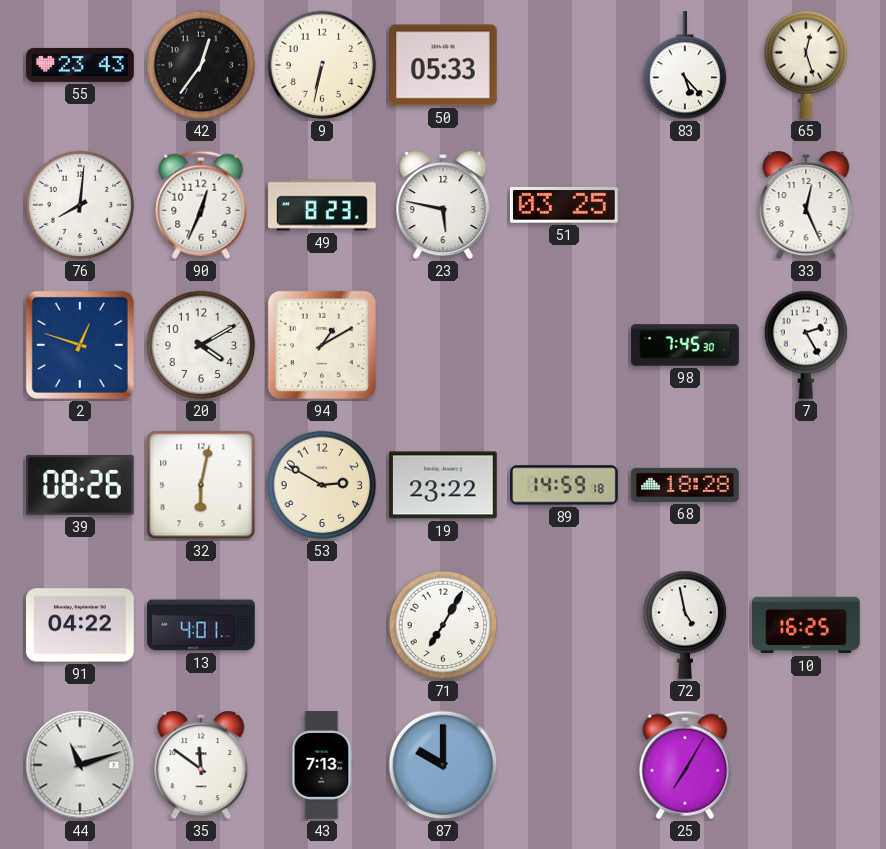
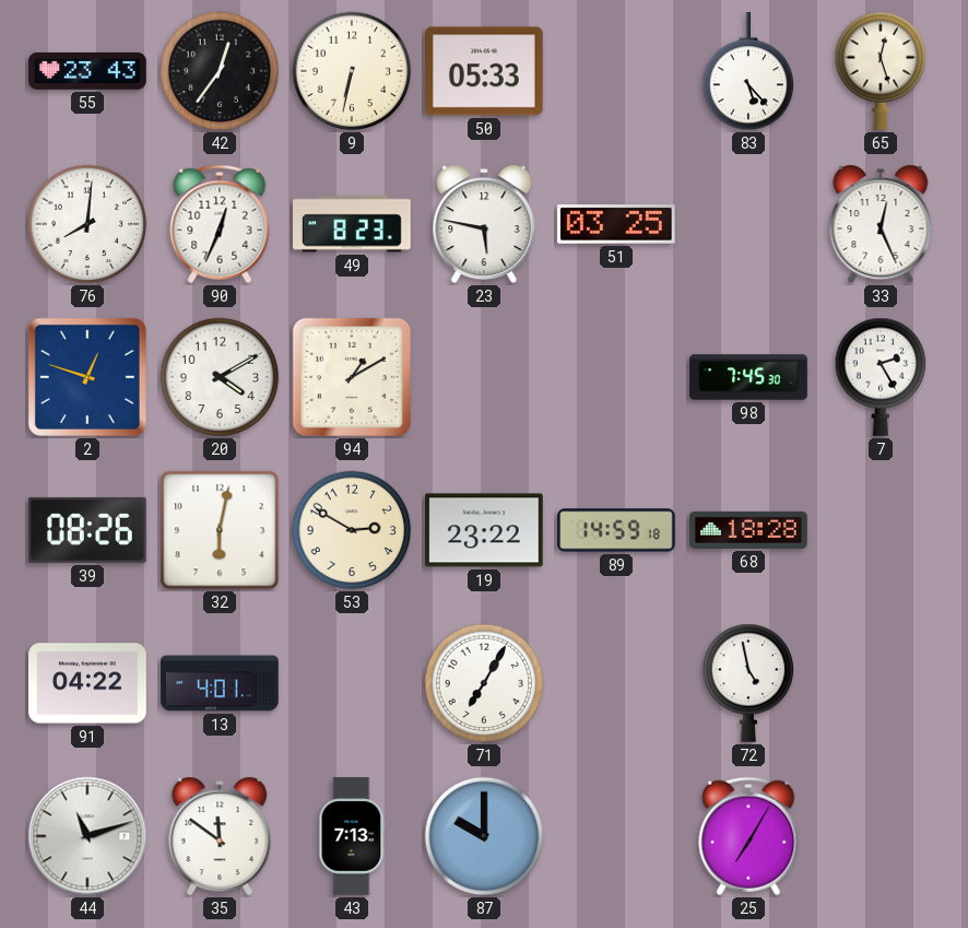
10: 16:25 -> none (806, 625)
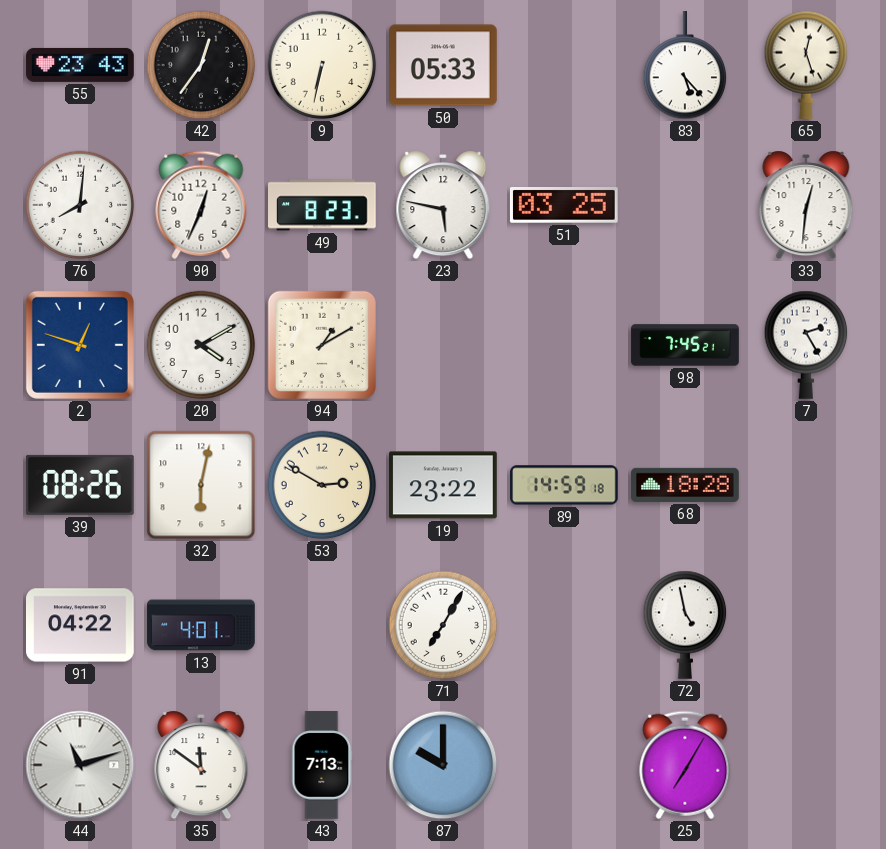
33: 12:26 -> 12:31 (806, 205)
98: 7:45:30 -> 7:45:21 (685, 345)
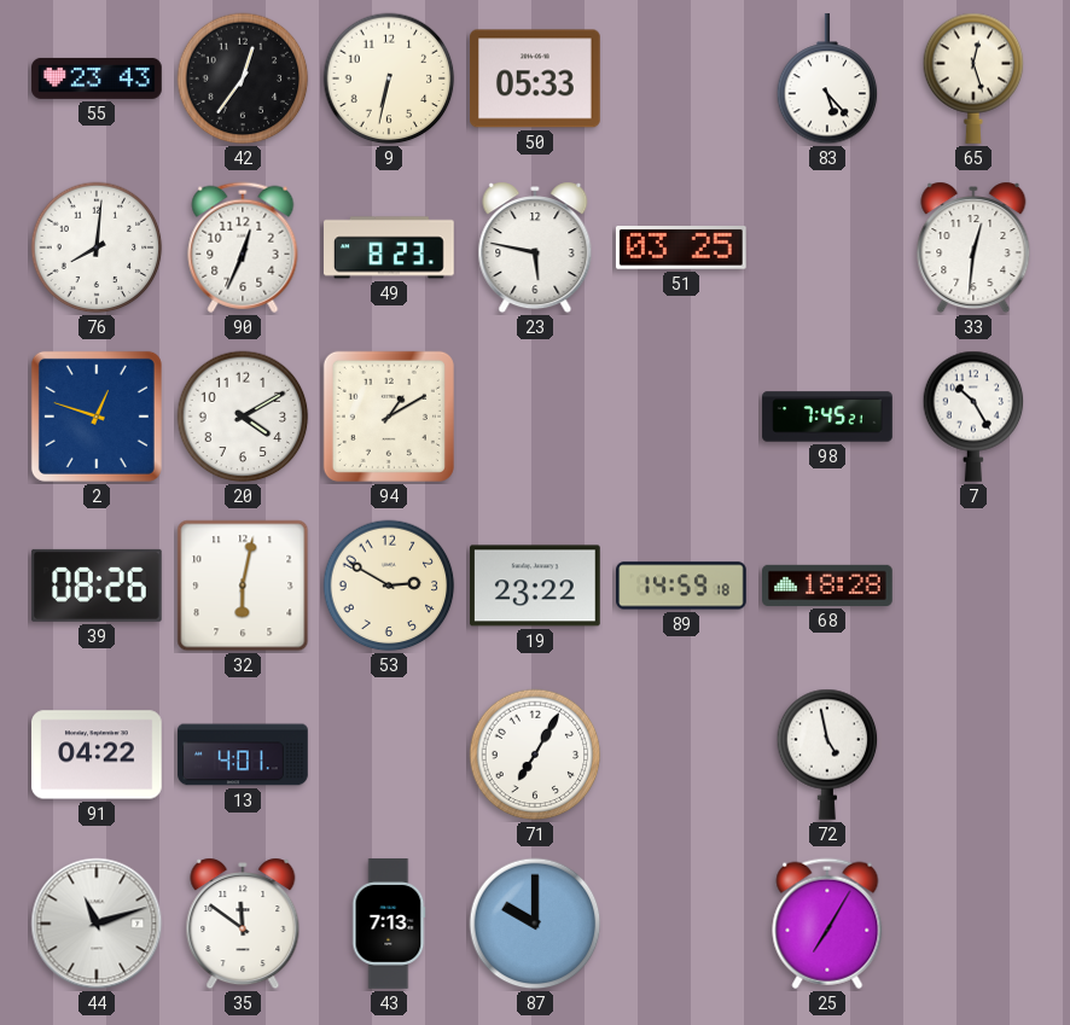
7: 2:25 -> 10:25 (973, 417)
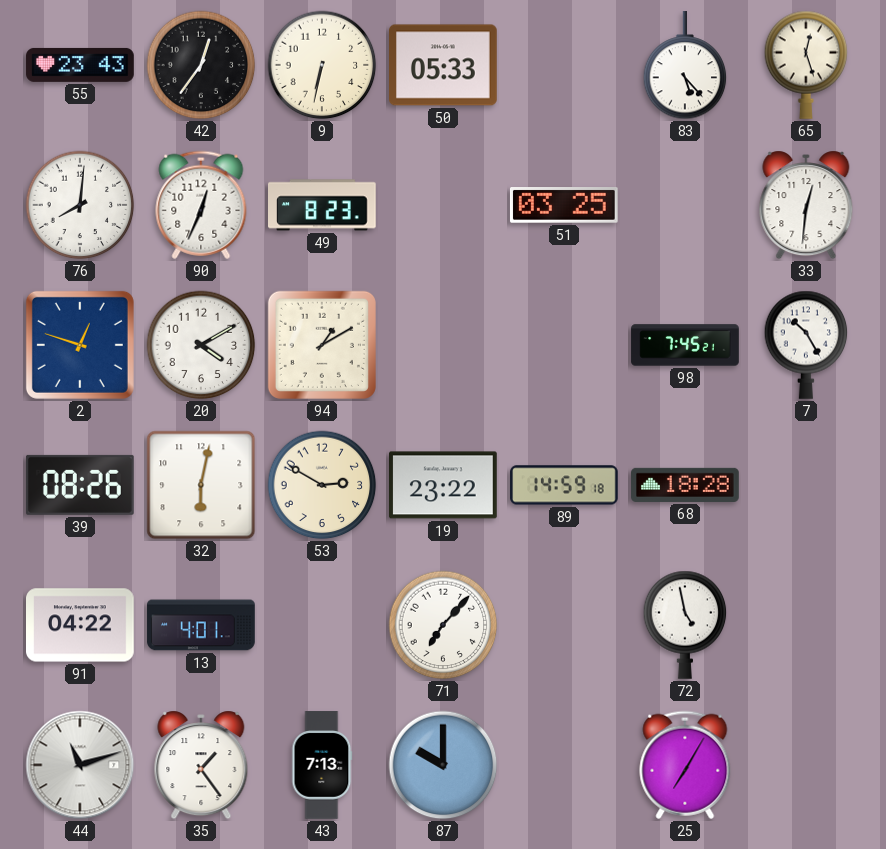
23: 5:47 -> none (535, 247)
71: 7:05 -> 7:07 (443, 625)
35: 11:51 -> 1:24 (201, 765)
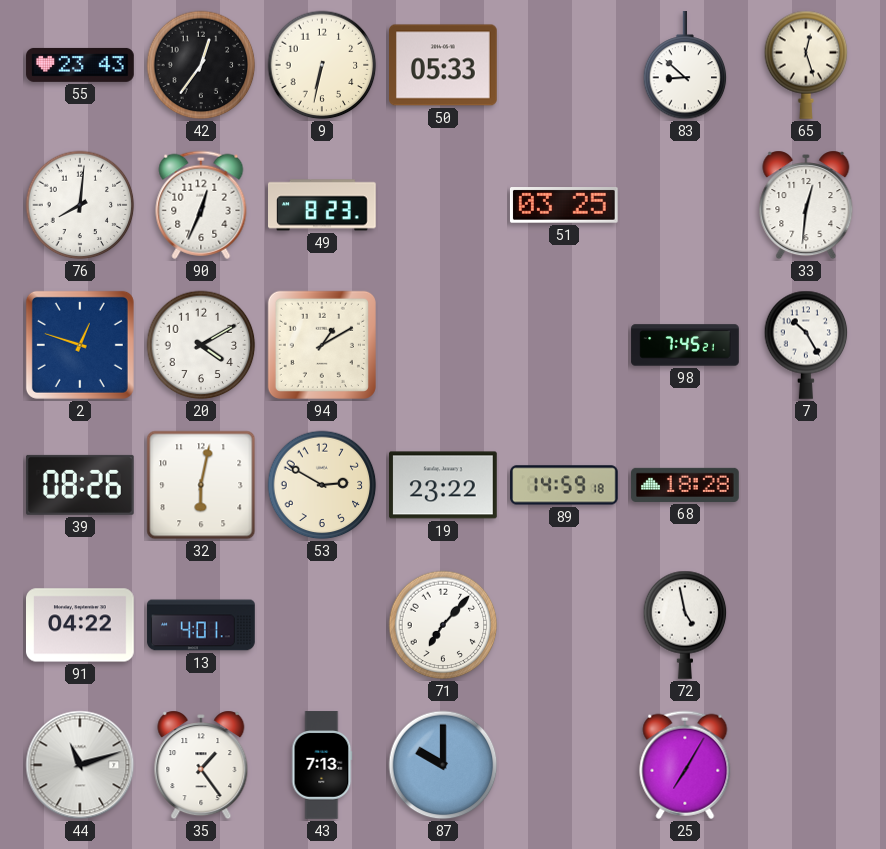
83: 5:23 -> 8:52 (685, 66)
